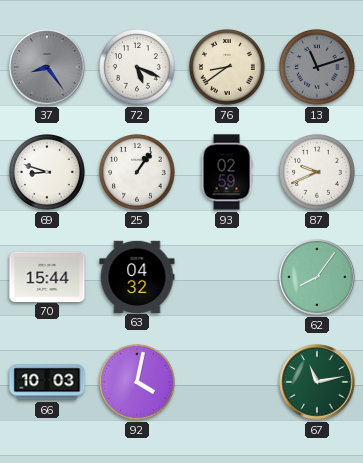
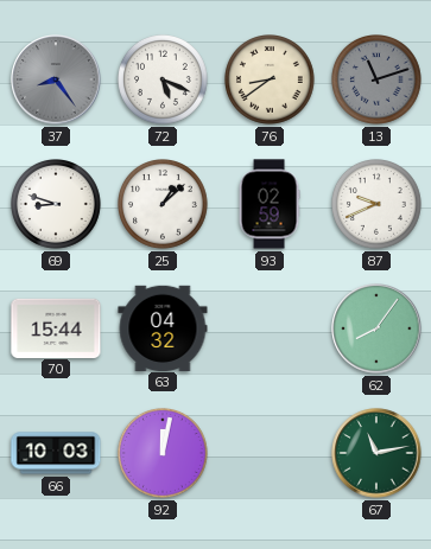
25: 1:06 -> 1:08 (164, 205)
92: 4:02 -> 12:02 (164, 454)
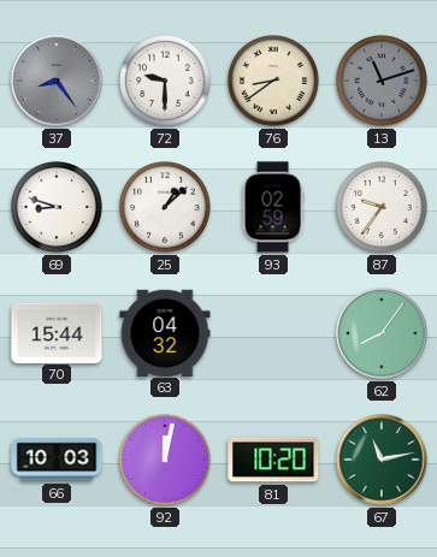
72: 5:19 -> 9:30 (166, 82)
87: 9:41 -> 9:36 (383, 208)
81: none -> 10:20 (273, 460)
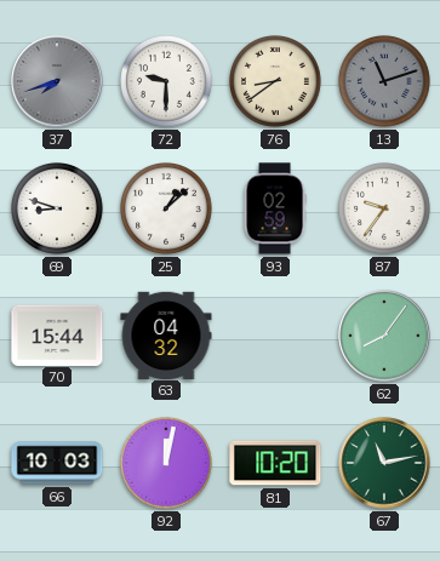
37: 8:24 -> 7:42 (57, 81)
